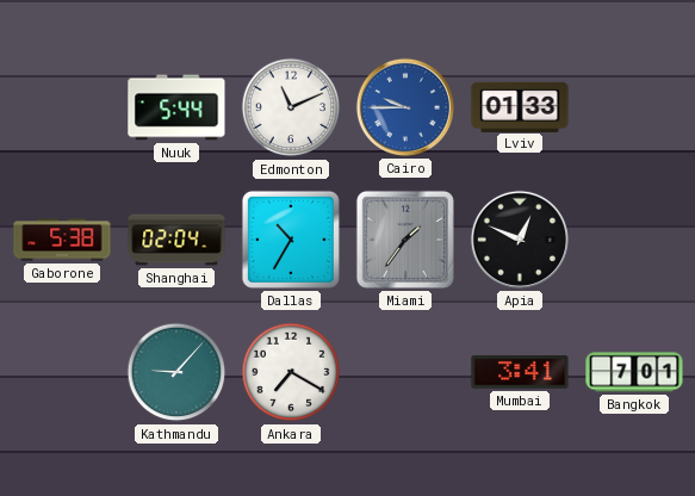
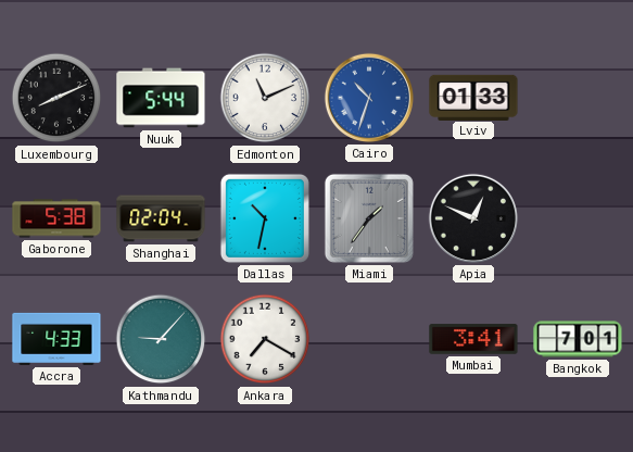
Luxembourg: none -> 8:11 (56, 98)
Cairo: 9:45 -> 10:33 (369, 98)
Dallas: 10:35 -> 10:32 (265, 218)
Accra: none -> 4:33 (56, 339)
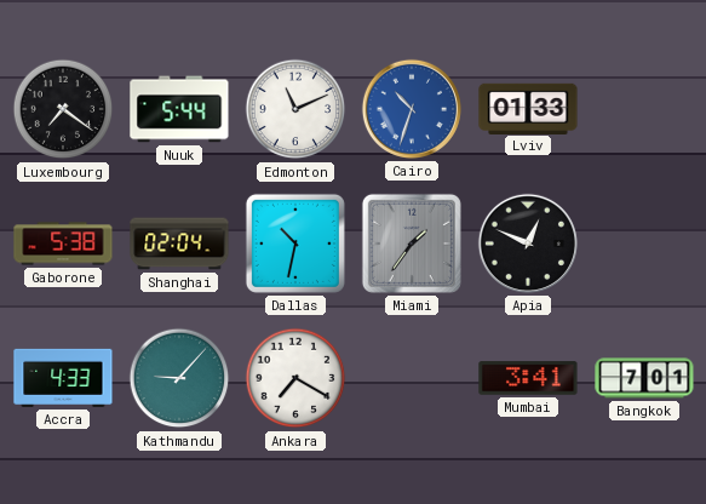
Luxembourg: 8:11 -> 7:21 (63, 109)
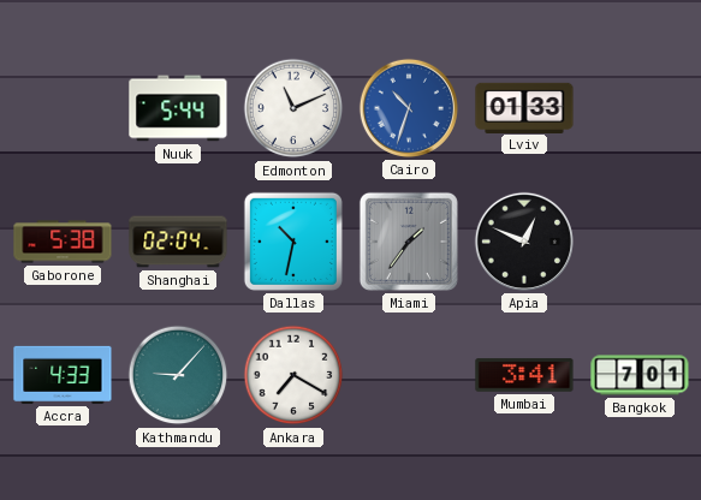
Luxembourg: 7:21 -> none (63, 109)
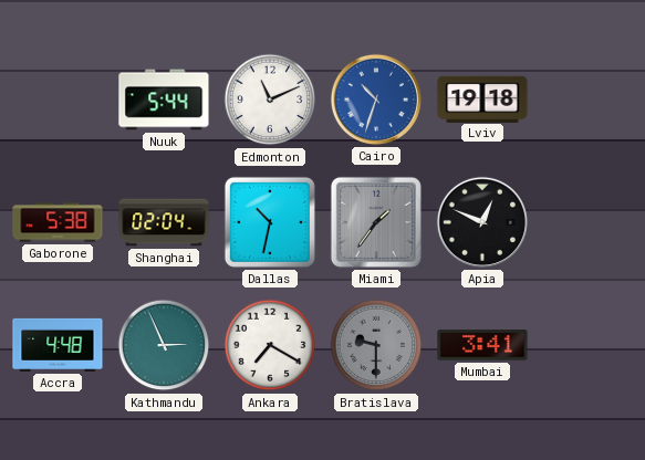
Lviv: 01:33 -> 19:18 (482, 98)
Accra: 4:33 -> 4:48 (58, 345)
Kathmandu: 9:07 -> 2:56 (164, 345)
Bratislava: none -> 9:30 (376, 345)
Bangkok: 7:01 -> none (640, 375)
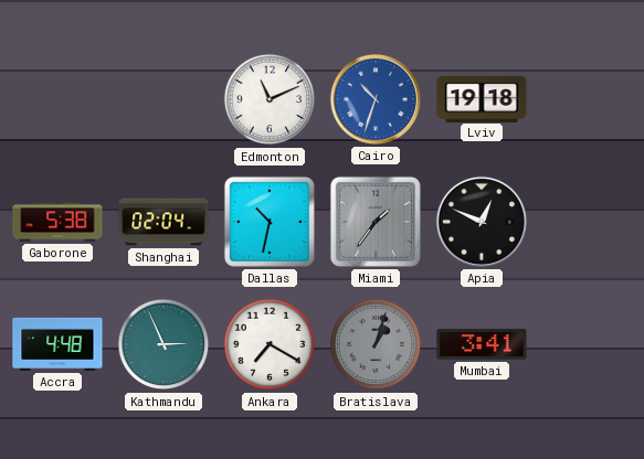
Nuuk: 5:44 -> none (164, 100)
Bratislava: 9:30 -> 1:03 (376, 344)
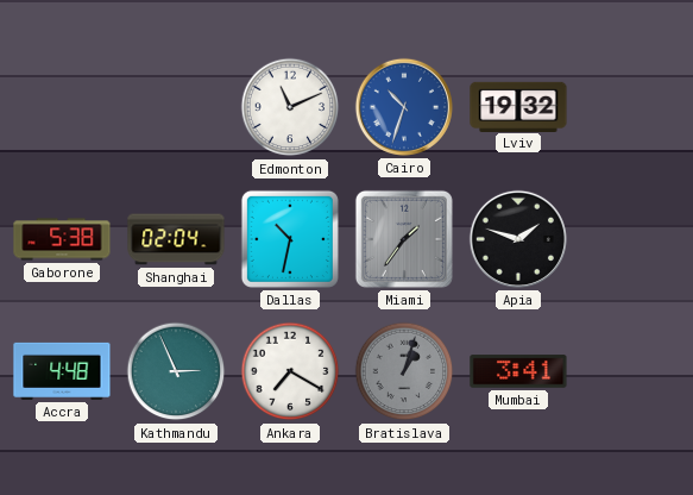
Lviv: 19:18 -> 19:32 (518, 106)
Apia: 12:49 -> 1:48 (518, 239)
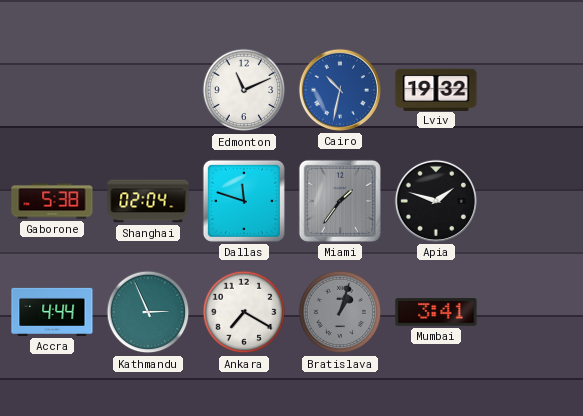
Cairo: 10:33 -> 10:32 (340, 90)
Dallas: 10:32 -> 11:48 (244, 201)
Accra: 4:48 -> 4:44 (52, 312)
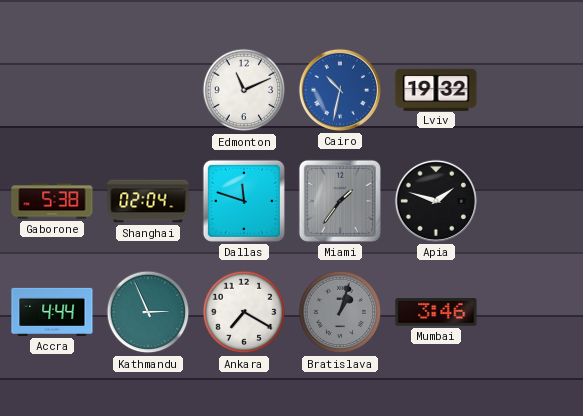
Mumbai: 3:41 -> 3:46 (436, 312)
